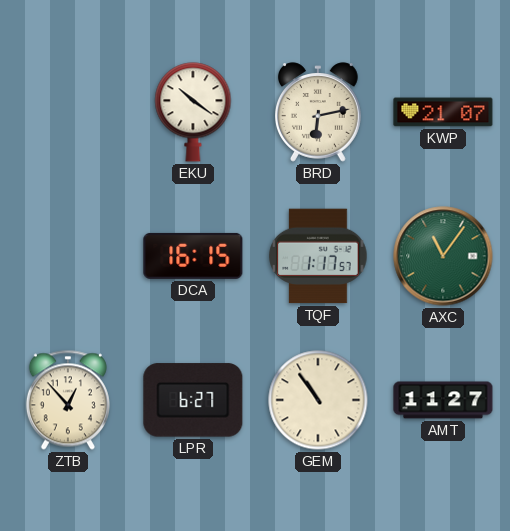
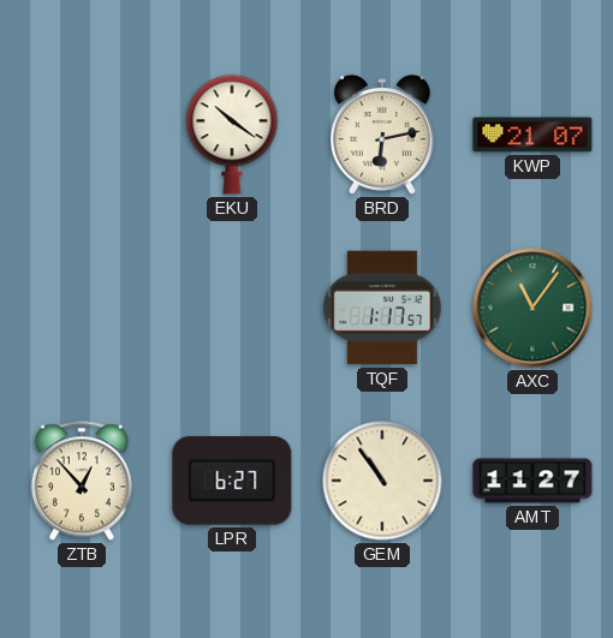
DCA: 16:15 -> none (193, 256)
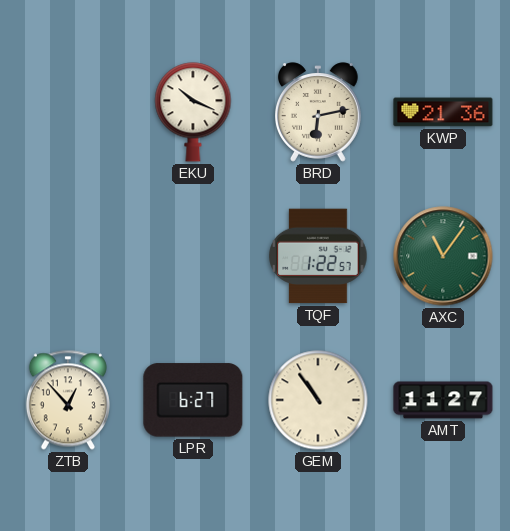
EKU: 10:21 -> 10:19 (193, 112)
KWP: 21:07 -> 21:36 (443, 112)
TQF: 1:17 -> 1:22 (318, 256)
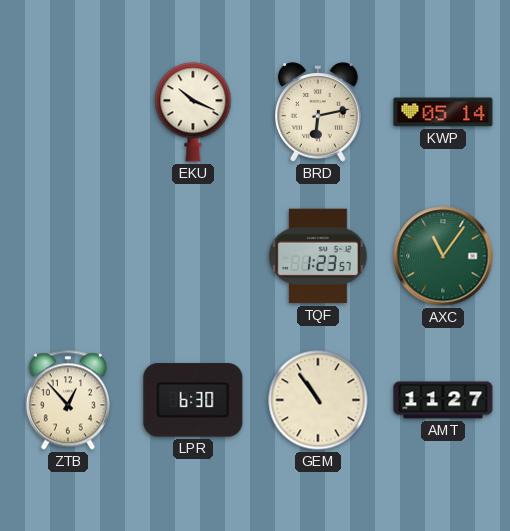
KWP: 21:36 -> 05:14 (443, 112)
TQF: 1:22 -> 1:23 (318, 256)
LPR: 6:27 -> 6:30 (193, 400)
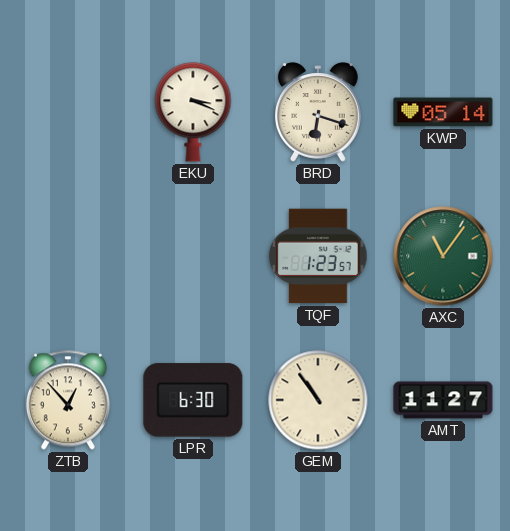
EKU: 10:19 -> 3:19 (193, 112)
BRD: 6:13 -> 6:18 (319, 112)
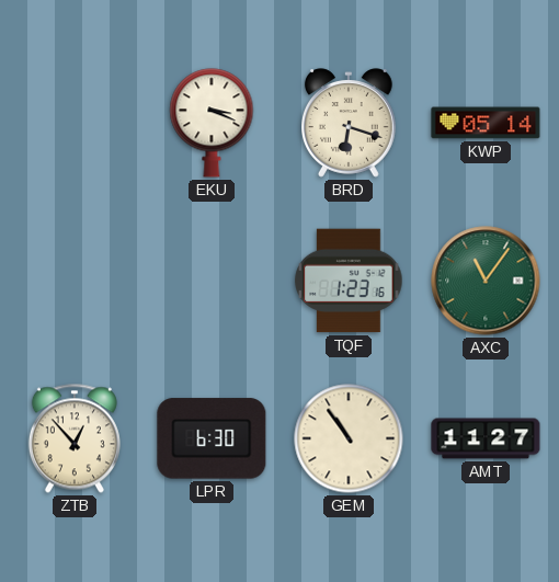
TQF: 1:23:57 -> 1:23:16 (349, 281)
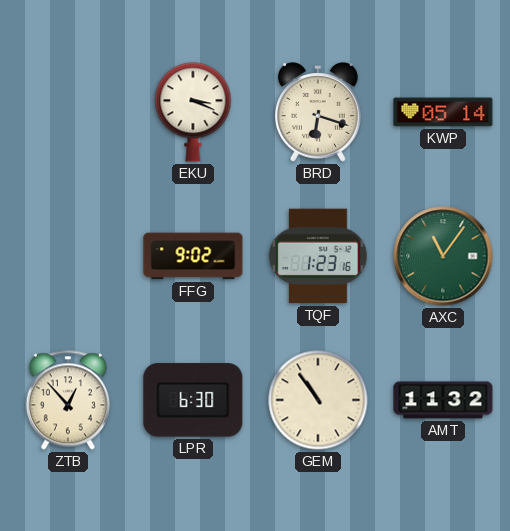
FFG: none -> 9:02 (193, 256)
AMT: 11:27 -> 11:32 (443, 400)
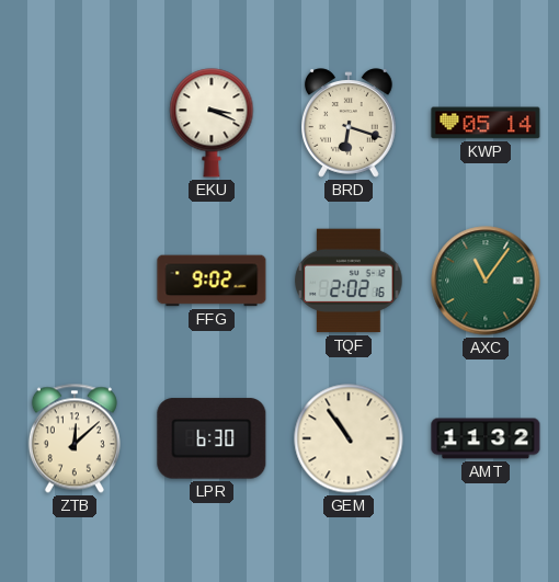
TQF: 1:23 -> 2:02 (349, 281)
ZTB: 12:53 -> 12:08 (75, 438)
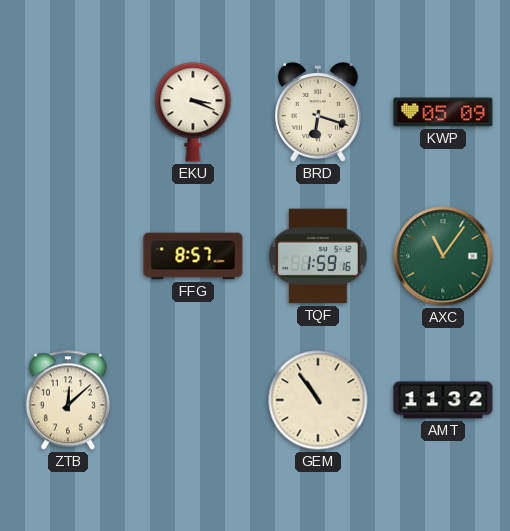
KWP: 05:14 -> 05:09 (443, 112)
FFG: 9:02 -> 8:57 (193, 256)
TQF: 2:02 -> 1:59 (318, 256)
LPR: 6:30 -> none (212, 438)
